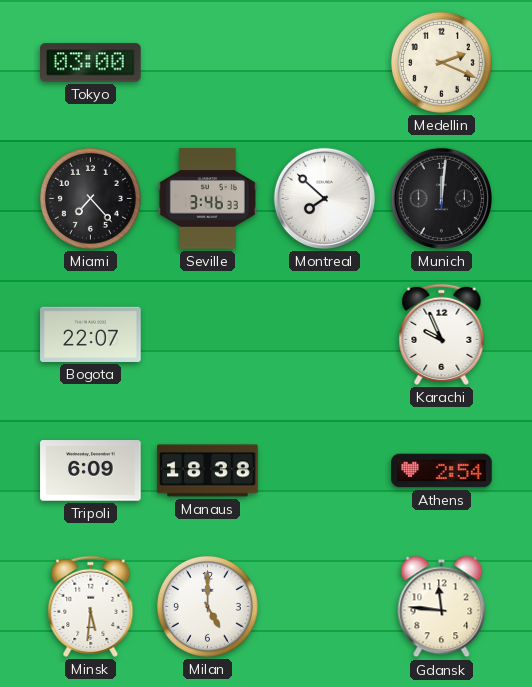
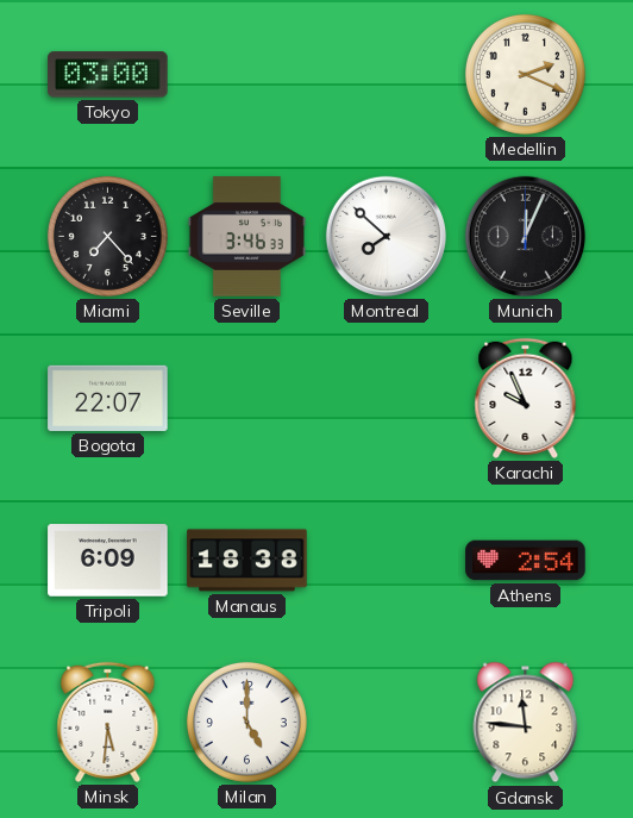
Munich: 12:01 -> 12:04 (525, 236)
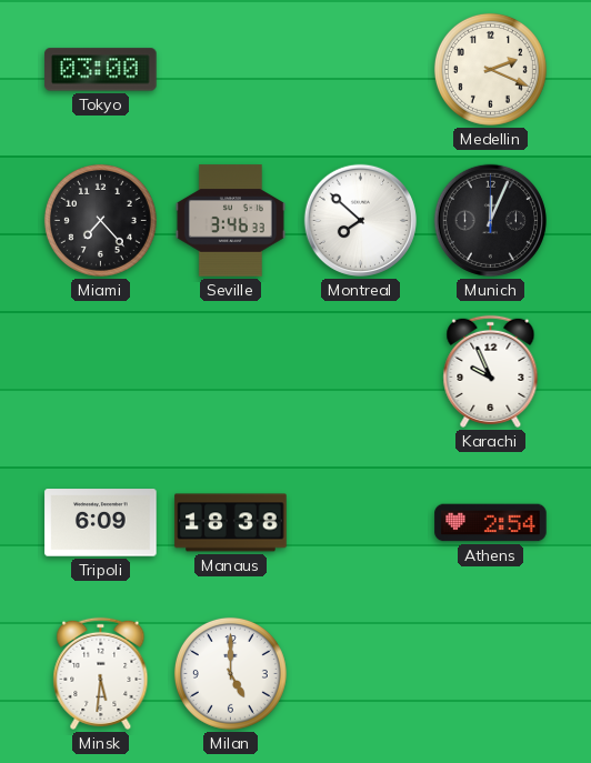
Bogota: 22:07 -> none (108, 398)
Gdansk: 11:46 -> none (526, 723)
